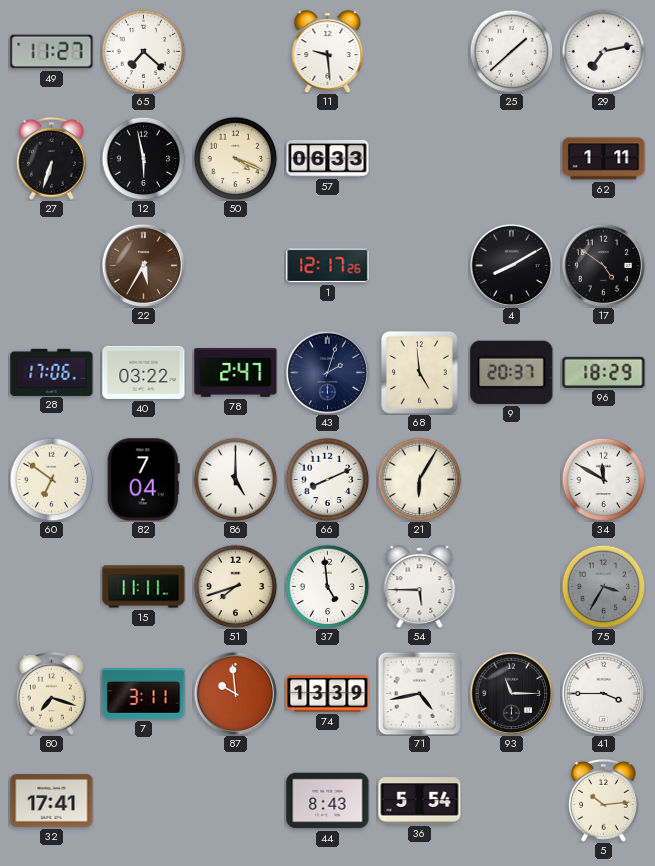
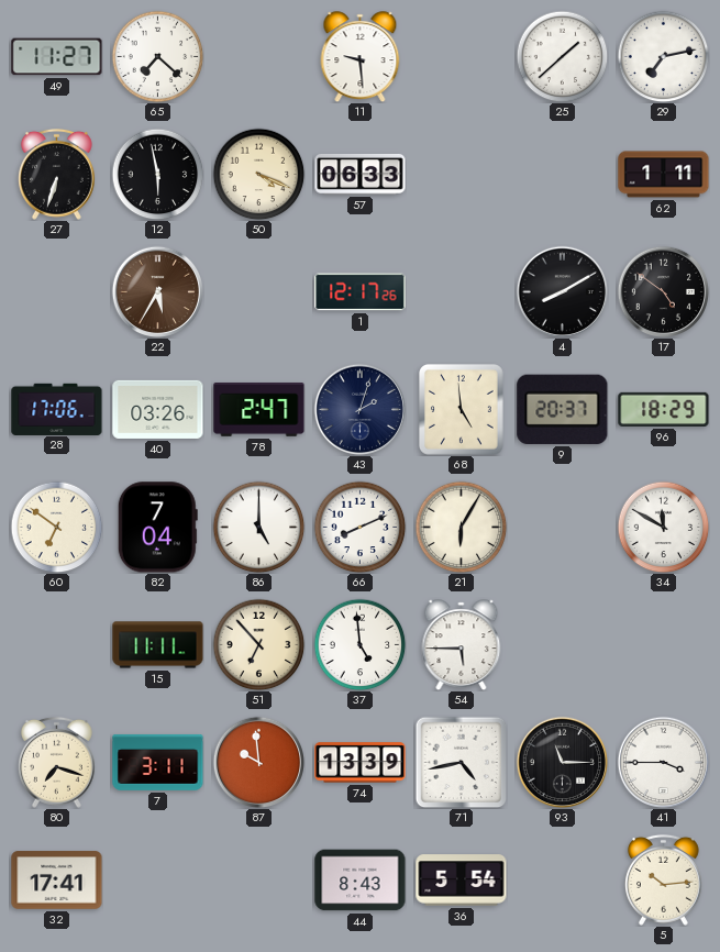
40: 03:22 -> 03:26 (158, 409)
51: 7:42 -> 6:53 (258, 644)
75: 3:35 -> none (603, 586)
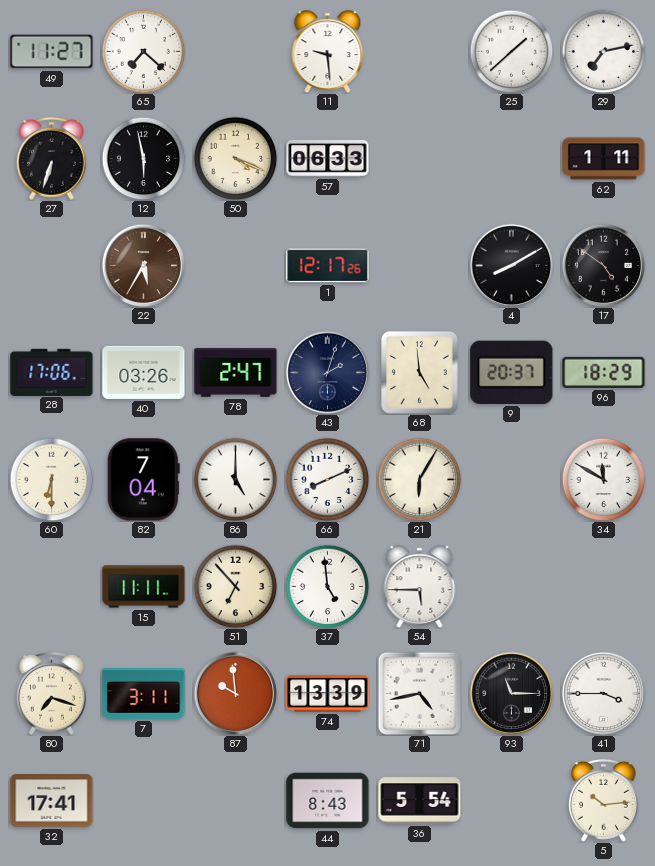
60: 6:51 -> 6:30 (51, 479)
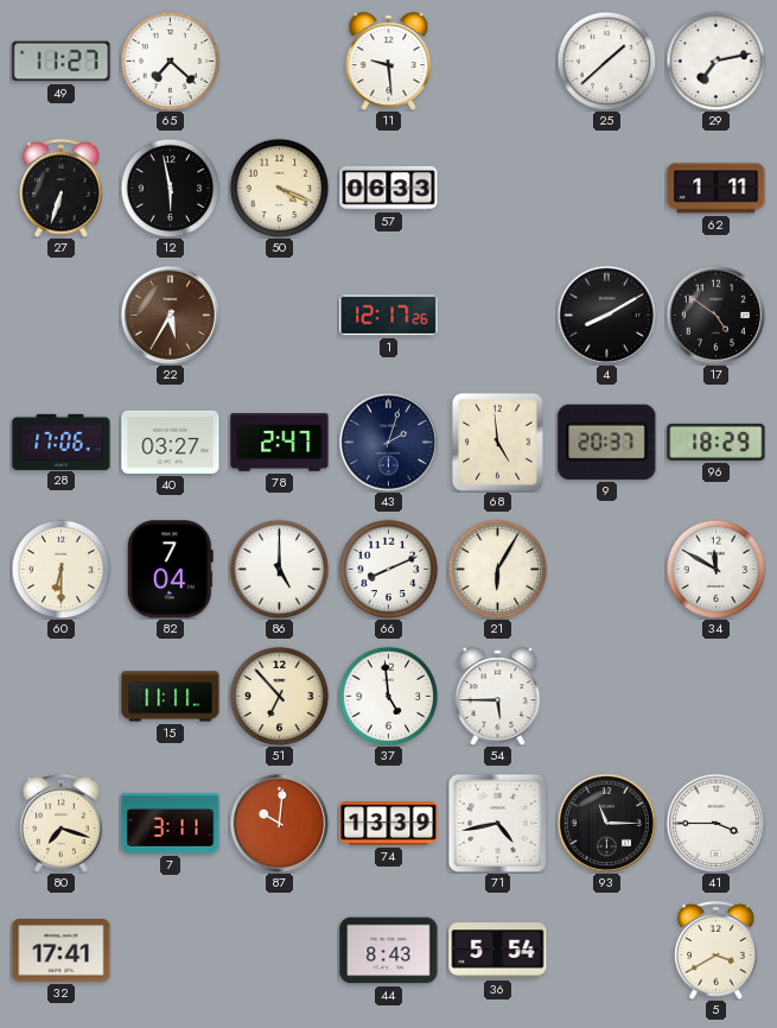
40: 03:26 -> 03:27 (171, 442)
87: 9:59 -> 10:01 (279, 823)
5: 10:14 -> 3:40 (717, 950)
